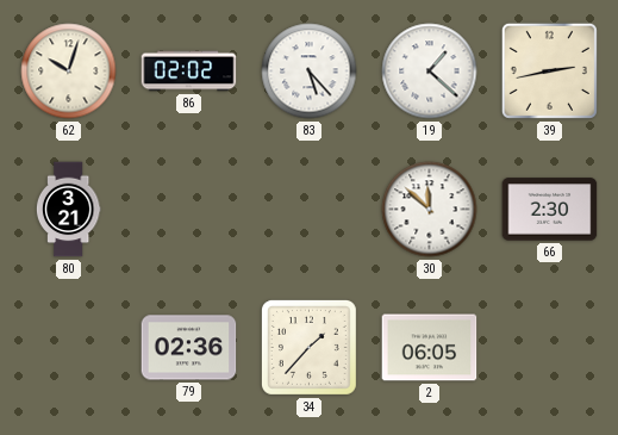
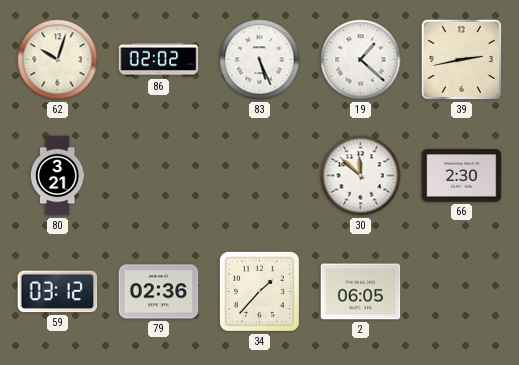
83: 5:23 -> 5:26 (260, 60)
59: none -> 03:12 (58, 292)
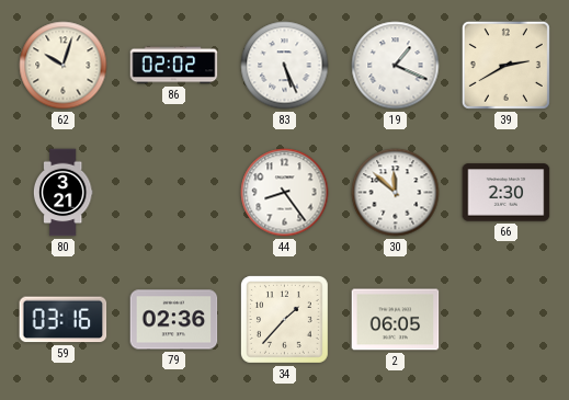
19: 1:22 -> 1:19 (396, 66)
39: 2:43 -> 2:40 (505, 65)
44: none -> 8:24 (285, 193)
59: 03:12 -> 03:16 (64, 320)
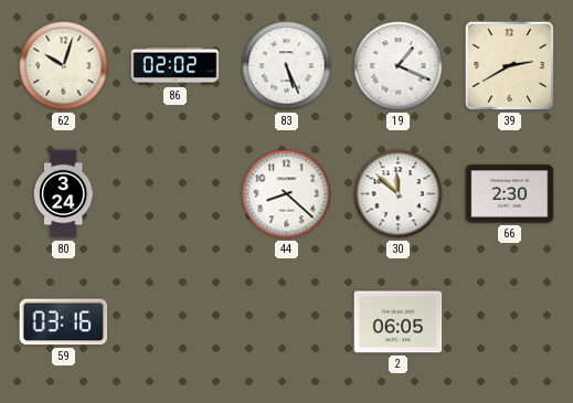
80: 3:21 -> 3:24 (63, 194)
44: 8:24 -> 8:22 (287, 194)
79: 02:36 -> none (174, 320)
34: 1:37 -> none (284, 319)
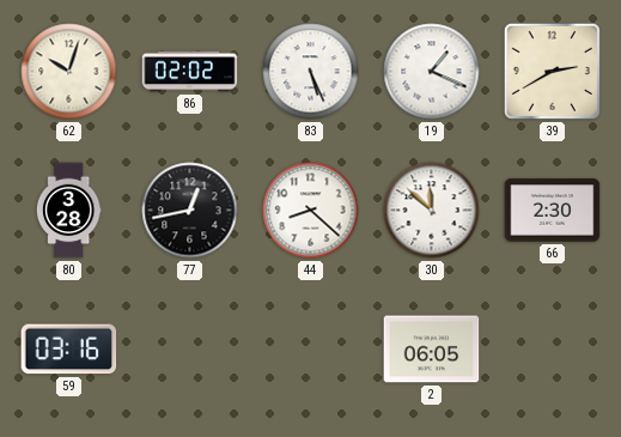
80: 3:24 -> 3:28 (68, 211)
77: none -> 12:43 (190, 211)
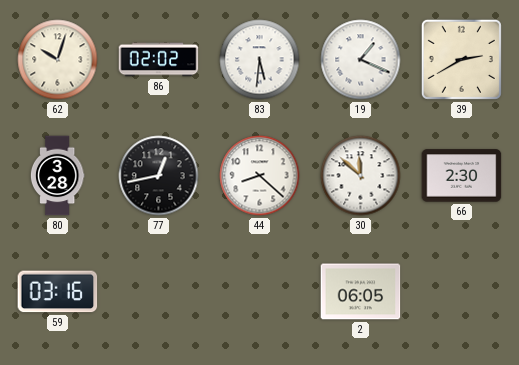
83: 5:26 -> 5:31 (260, 60)
